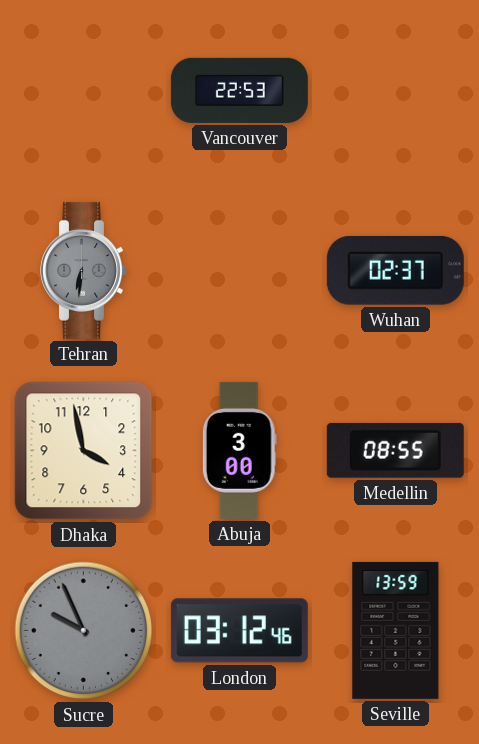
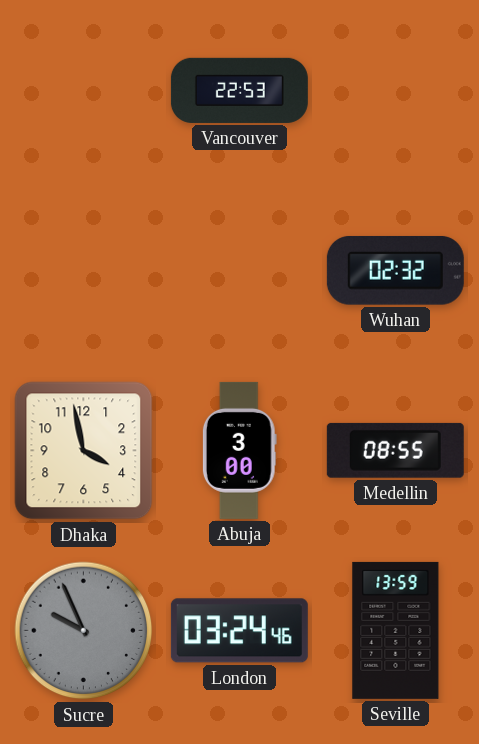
Tehran: 6:31 -> none (84, 270)
Wuhan: 02:37 -> 02:32 (395, 271)
London: 03:12 -> 03:24 (239, 631)
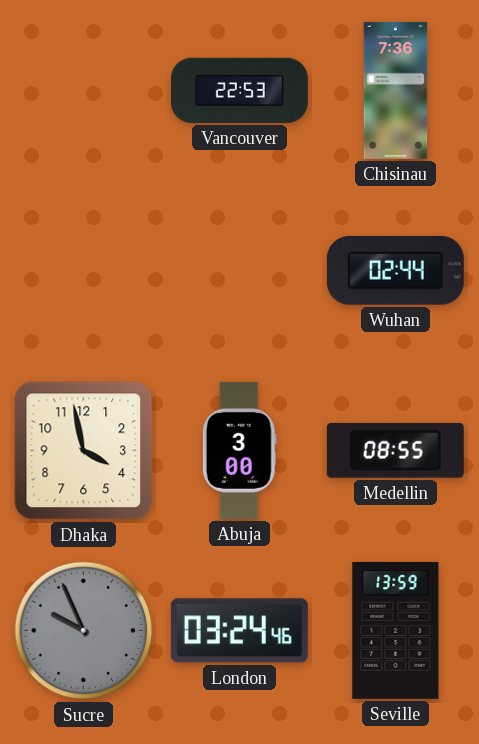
Chisinau: none -> 7:36 (396, 90)
Wuhan: 02:32 -> 02:44 (395, 271)
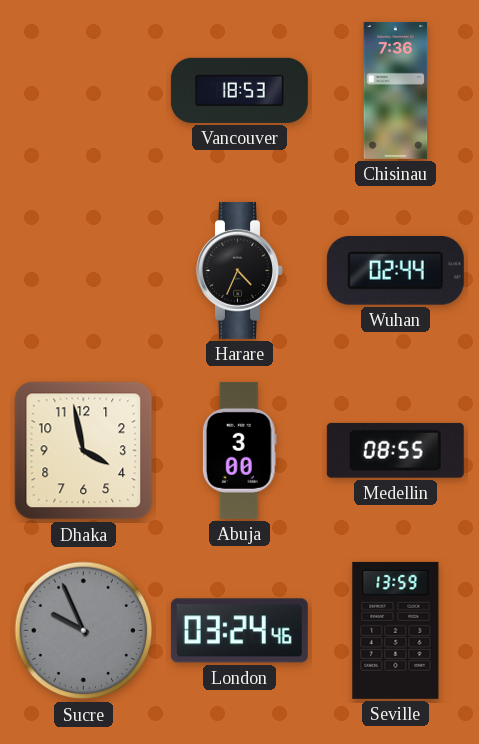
Vancouver: 22:53 -> 18:53 (239, 90)
Harare: none -> 4:34 (240, 270)
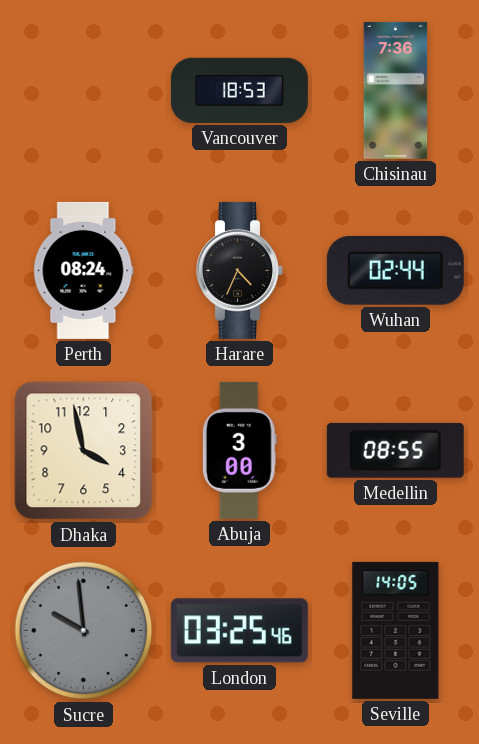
Perth: none -> 08:24 (84, 270)
Sucre: 9:56 -> 9:59 (84, 631)
London: 03:24 -> 03:25 (239, 631)
Seville: 13:59 -> 14:05 (396, 630)
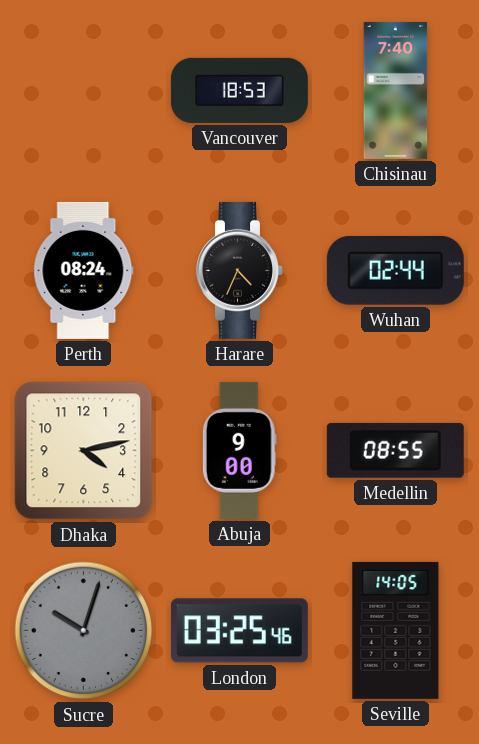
Chisinau: 7:36 -> 7:40 (396, 90)
Dhaka: 3:58 -> 4:13 (84, 451)
Abuja: 3:00 -> 9:00 (239, 450)
Sucre: 9:59 -> 10:03 (84, 631)
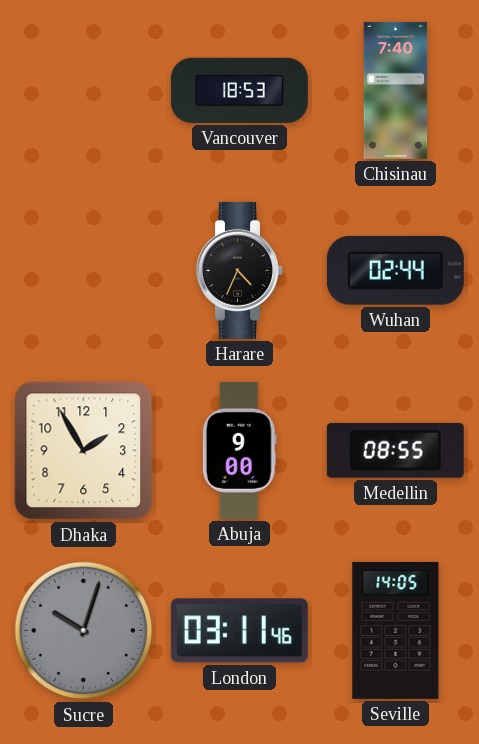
Perth: 08:24 -> none (84, 270)
Dhaka: 4:13 -> 1:55 (84, 451)
London: 03:25 -> 03:11 (239, 631)
